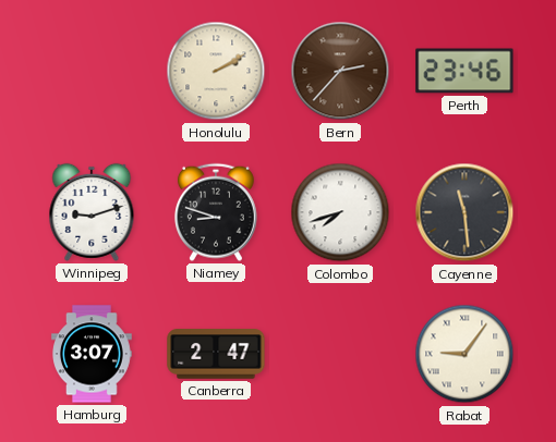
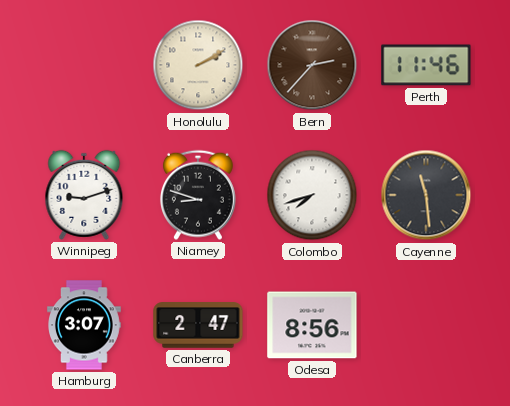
Perth: 23:46 -> 11:46 (426, 65)
Odesa: none -> 8:56 (312, 325)
Rabat: 9:06 -> none (464, 354)
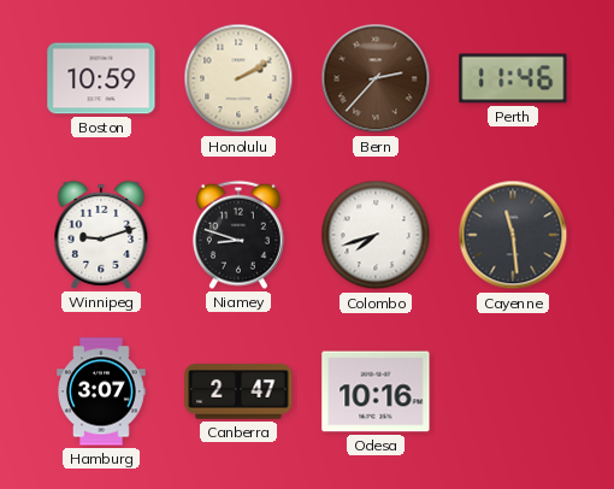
Boston: none -> 10:59 (101, 78)
Odesa: 8:56 -> 10:16 (376, 391)
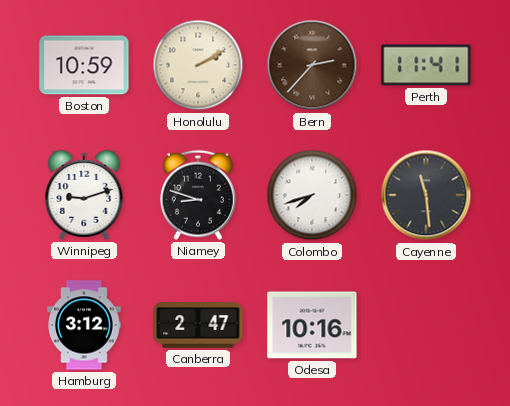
Perth: 11:46 -> 11:41 (426, 65)
Hamburg: 3:07 -> 3:12 (85, 325)
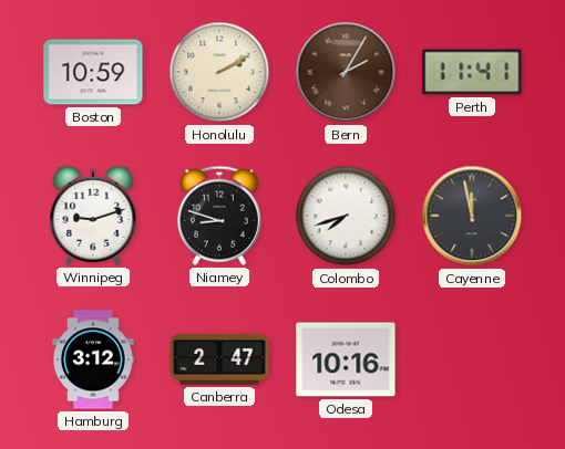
Bern: 2:37 -> 2:05 (346, 72)
Cayenne: 11:29 -> 11:58 (472, 216)
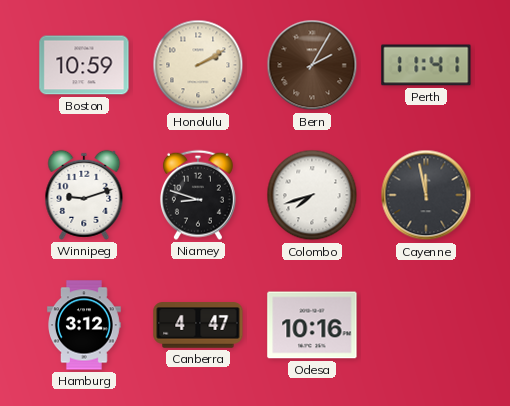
Canberra: 2:47 -> 4:47 (198, 325)
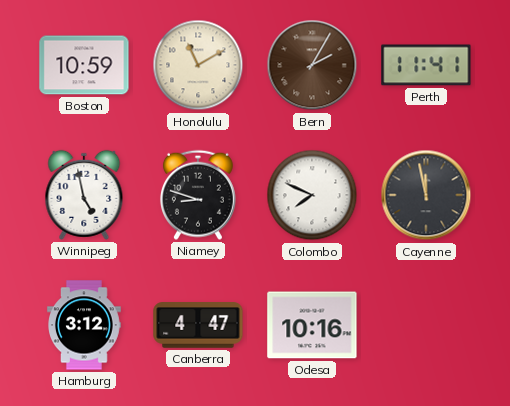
Honolulu: 2:10 -> 11:10 (198, 65)
Winnipeg: 9:12 -> 4:58 (84, 195)
Colombo: 7:42 -> 7:49 (312, 195)
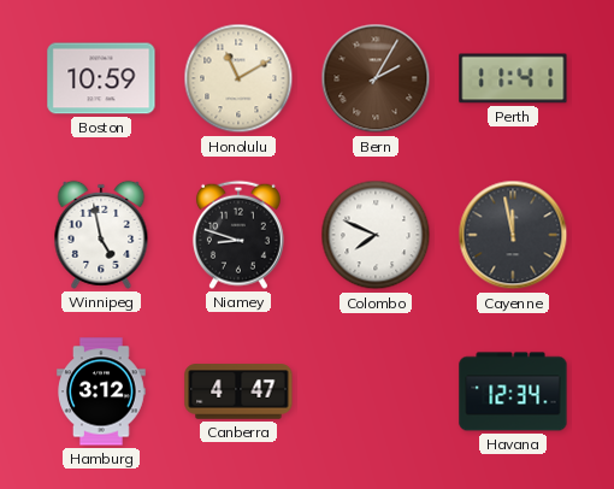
Odesa: 10:16 -> none (312, 325)
Havana: none -> 12:34 (513, 391)
